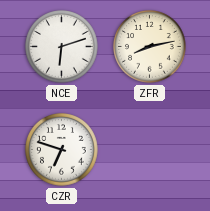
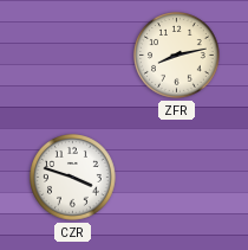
NCE: 6:12 -> none (62, 47)
CZR: 6:48 -> 3:48 (73, 178)
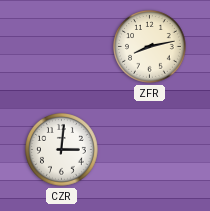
CZR: 3:48 -> 3:01 (62, 150)
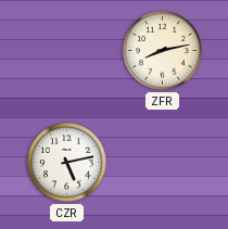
CZR: 3:01 -> 5:13 (67, 163)
